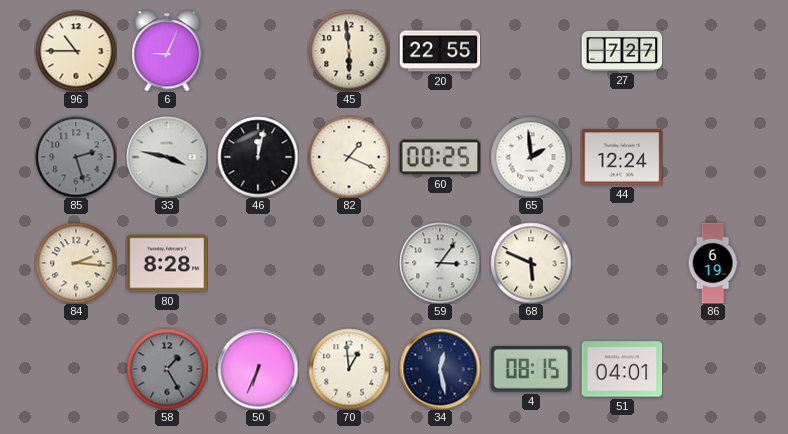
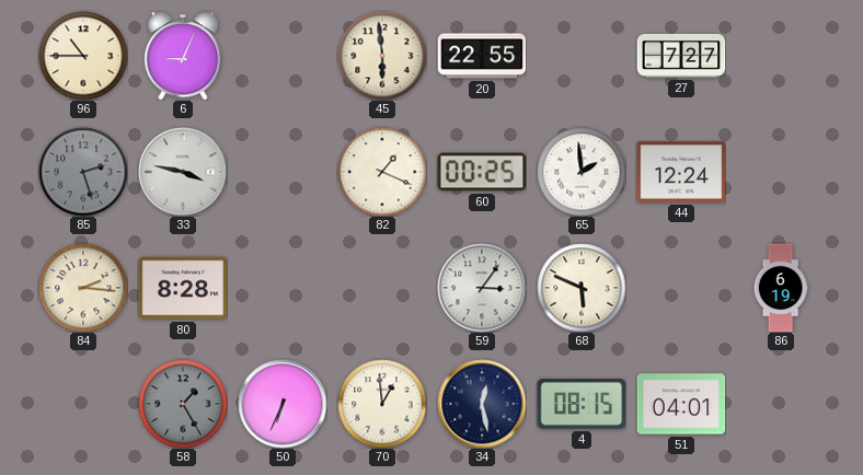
46: 12:02 -> none (258, 157)
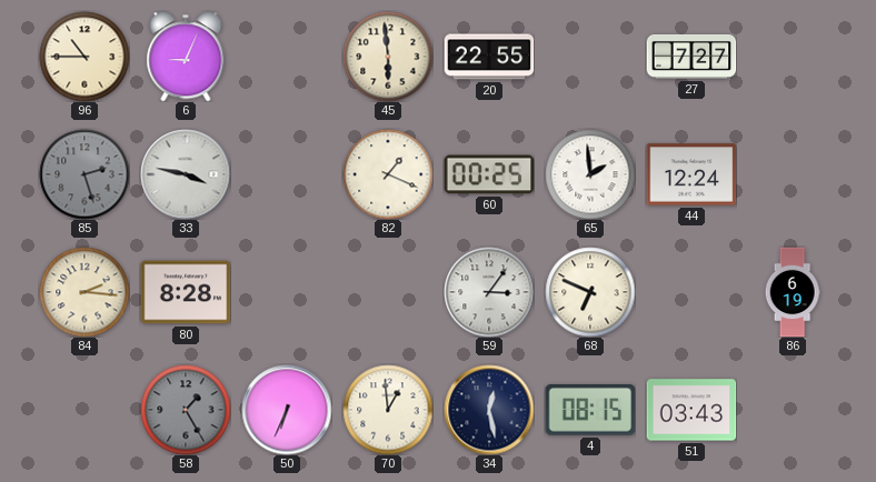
68: 5:49 -> 6:49 (590, 292)
51: 04:01 -> 03:43 (691, 410)
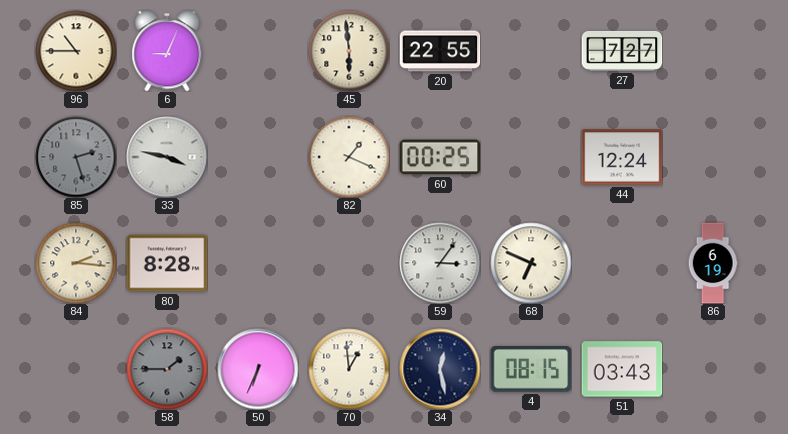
65: 1:59 -> none (590, 174)
58: 1:25 -> 1:45 (167, 369)
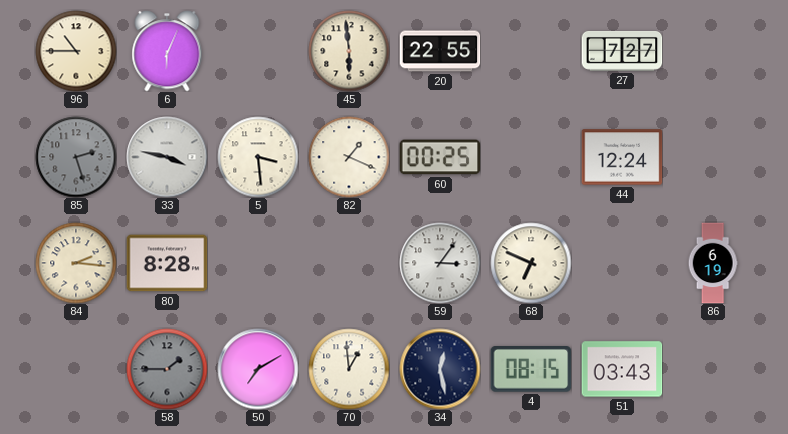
6: 9:04 -> 6:04 (167, 51)
5: none -> 3:29 (258, 157)
50: 6:34 -> 7:10 (258, 369)
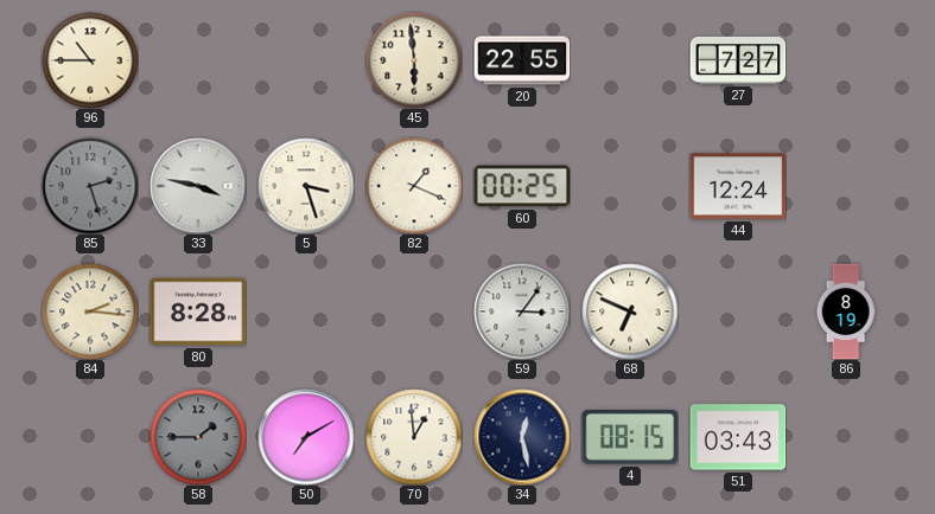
6: 6:04 -> none (167, 51)
5: 3:29 -> 3:27 (306, 186)
86: 6:19 -> 8:19 (846, 311)
